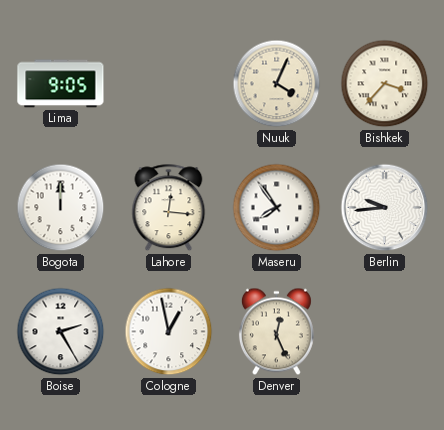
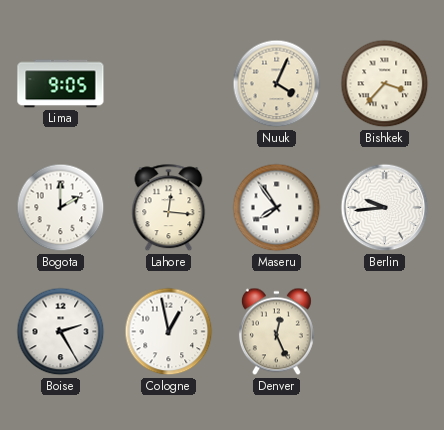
Bogota: 12:00 -> 2:00 (61, 208)
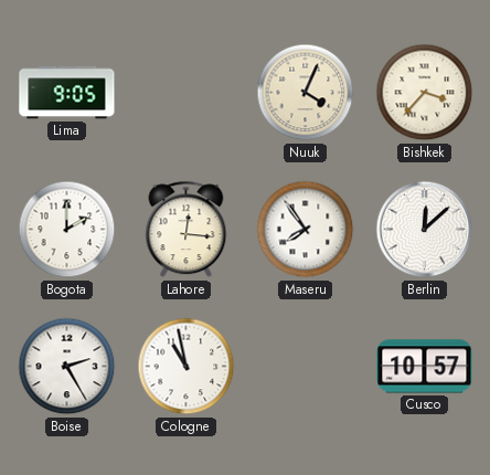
Berlin: 9:44 -> 12:08 (425, 230)
Cologne: 12:58 -> 10:58 (187, 367)
Denver: 12:26 -> none (276, 332)
Cusco: none -> 10:57 (425, 367)
